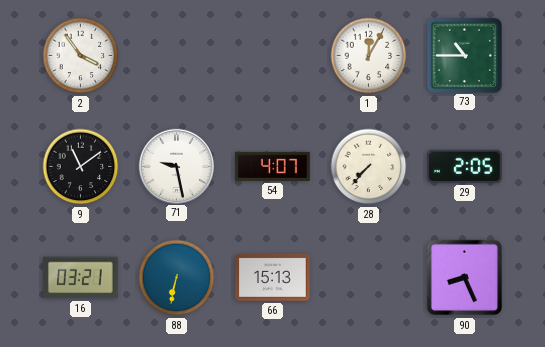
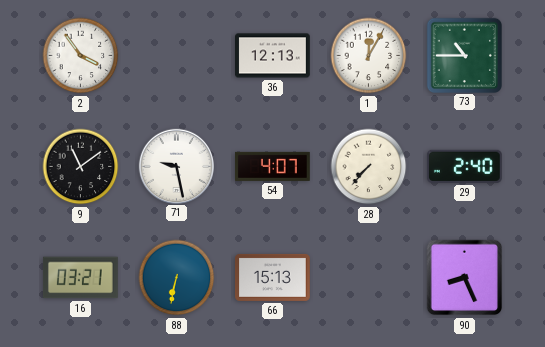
36: none -> 12:13 (273, 56)
29: 2:05 -> 2:40 (464, 166)
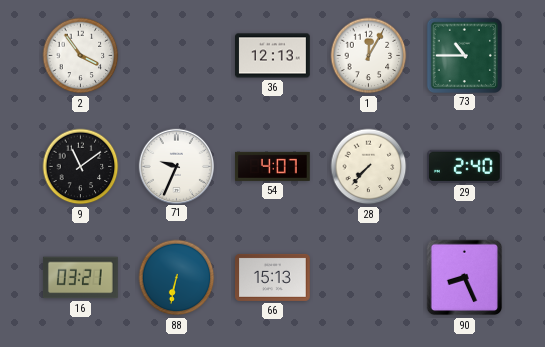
71: 9:28 -> 9:34 (176, 166)
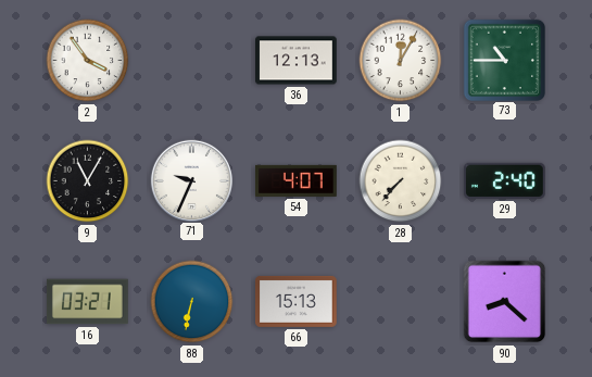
9: 11:09 -> 11:05 (88, 181)
90: 8:26 -> 8:22 (505, 302)
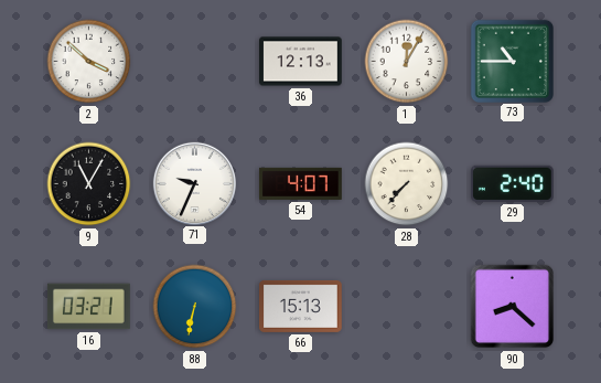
2: 3:54 -> 3:52 (89, 62)
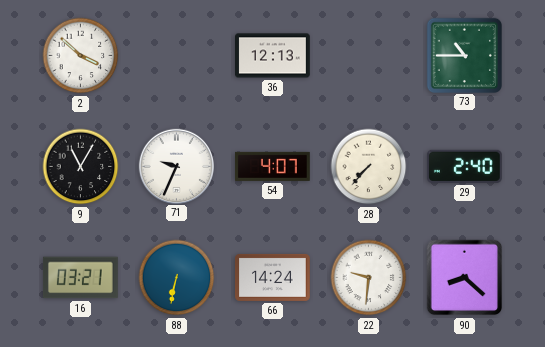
1: 12:05 -> none (407, 62)
66: 15:13 -> 14:24 (273, 277)
22: none -> 9:31 (369, 278)
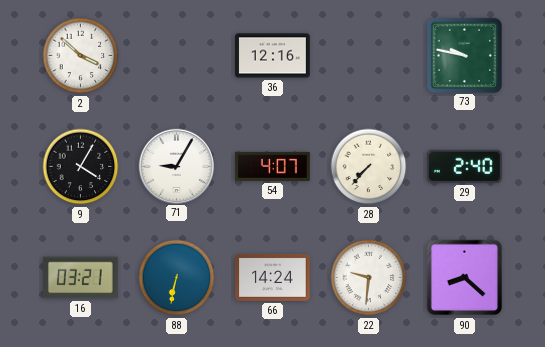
36: 12:13 -> 12:16 (273, 56)
73: 10:45 -> 9:47 (464, 55)
9: 11:05 -> 4:05 (81, 167)
71: 9:34 -> 9:05 (176, 166)
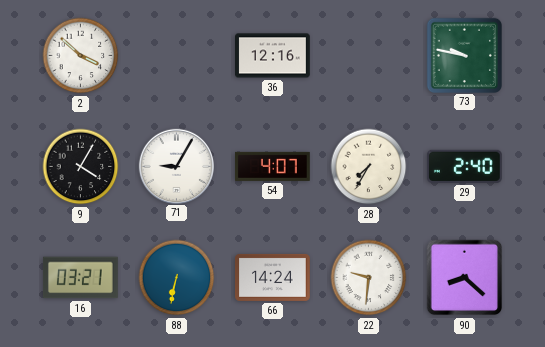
28: 7:37 -> 7:35 (369, 167)
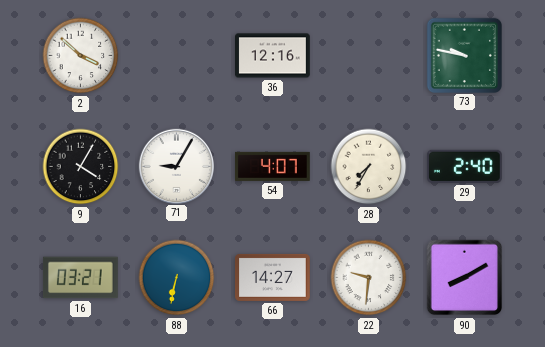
66: 14:24 -> 14:27 (273, 277)
90: 8:22 -> 8:10 (465, 278)
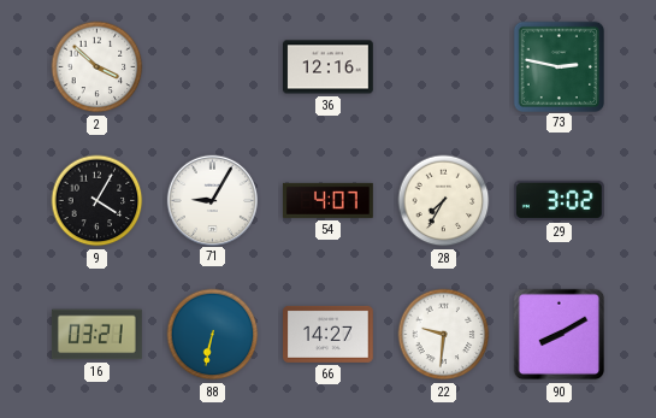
73: 9:47 -> 2:47 (559, 66)
29: 2:40 -> 3:02 (559, 200)
